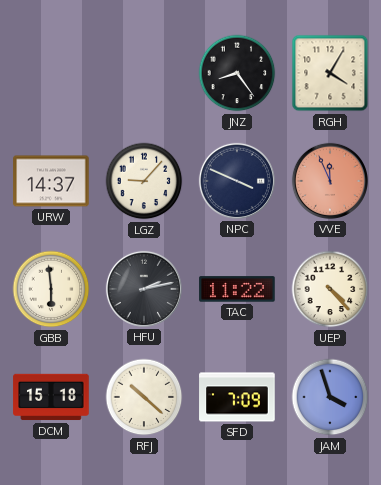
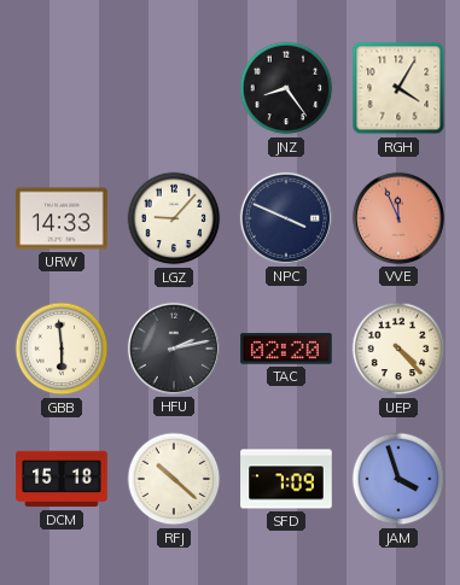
URW: 14:37 -> 14:33 (62, 218)
TAC: 11:22 -> 02:20 (286, 349)
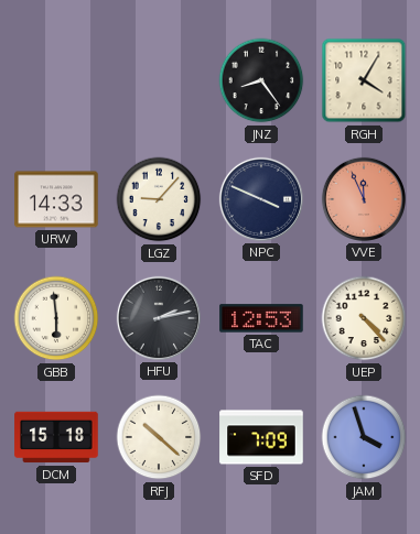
TAC: 02:20 -> 12:53 (261, 318)
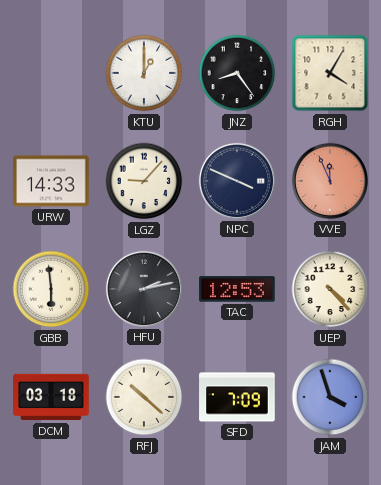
KTU: none -> 1:00 (144, 73)
DCM: 15:18 -> 03:18 (51, 397)
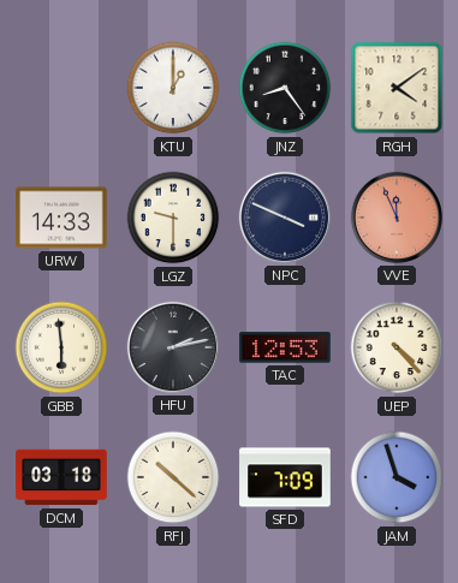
RGH: 4:05 -> 4:09 (397, 88)
LGZ: 9:07 -> 9:30 (173, 218)
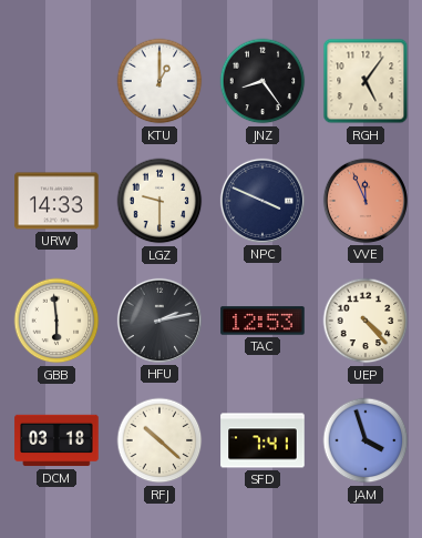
RGH: 4:09 -> 5:06 (366, 81)
SFD: 7:09 -> 7:41 (263, 440)
